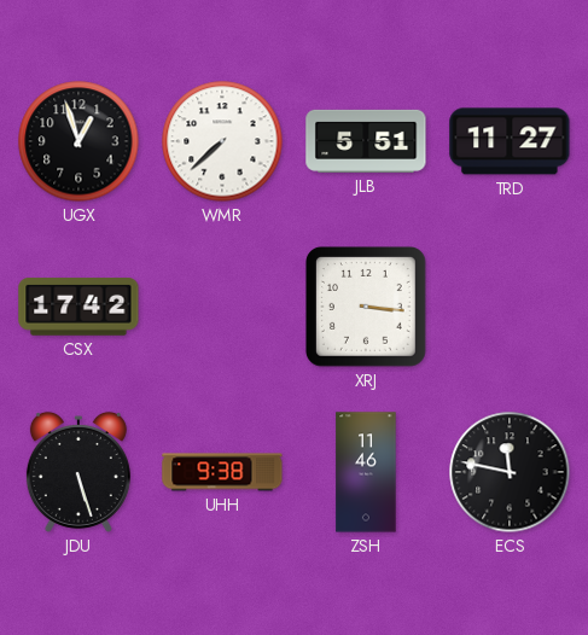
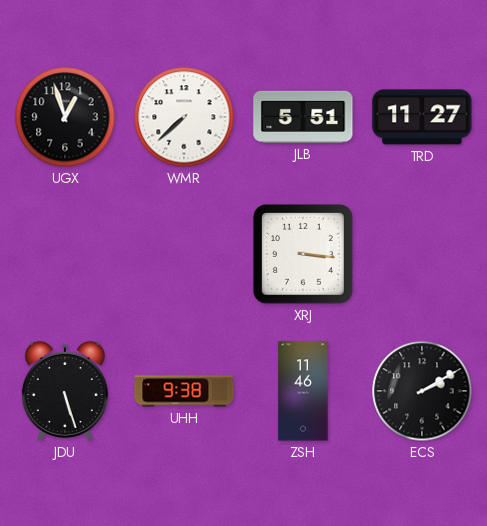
CSX: 17:42 -> none (78, 307)
ECS: 11:47 -> 2:10 (422, 391)
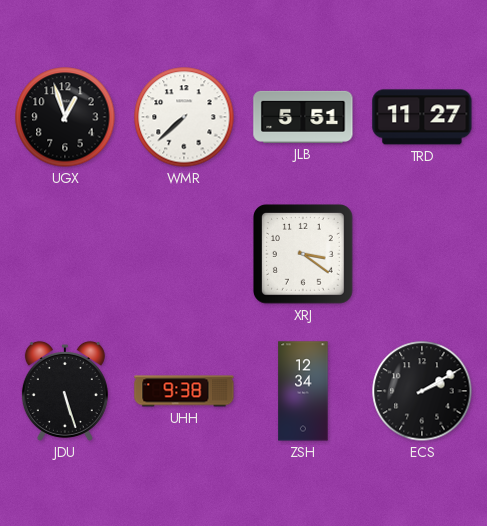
XRJ: 3:16 -> 3:21 (304, 255)
ZSH: 11:46 -> 12:34 (303, 391)
